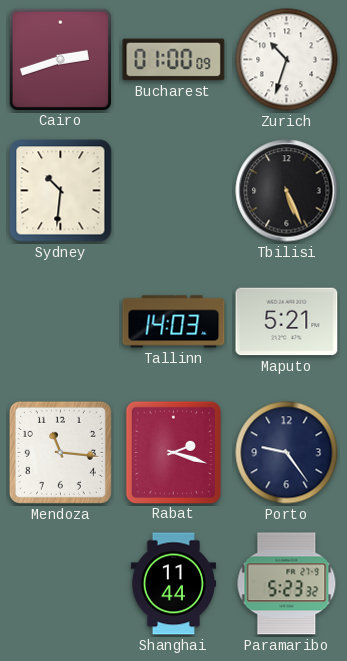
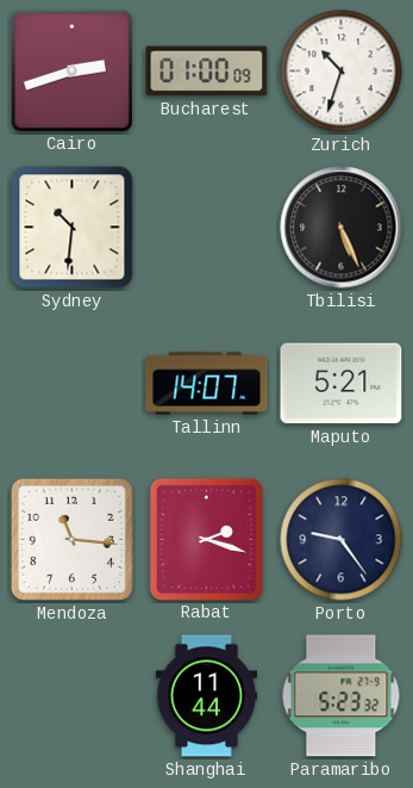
Tallinn: 14:03 -> 14:07 (207, 384)
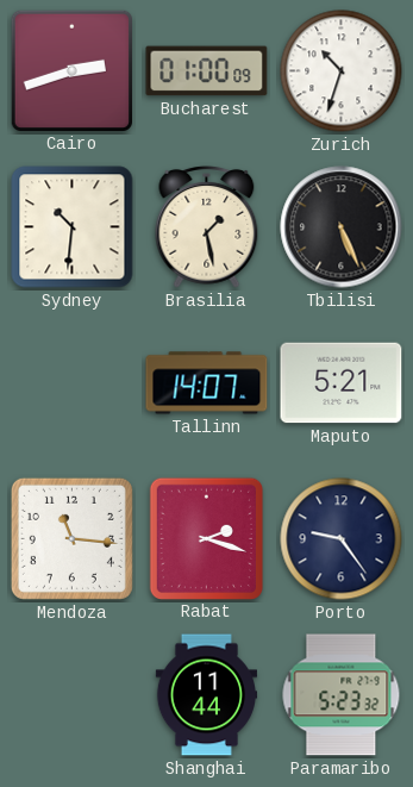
Brasilia: none -> 1:28 (207, 226)
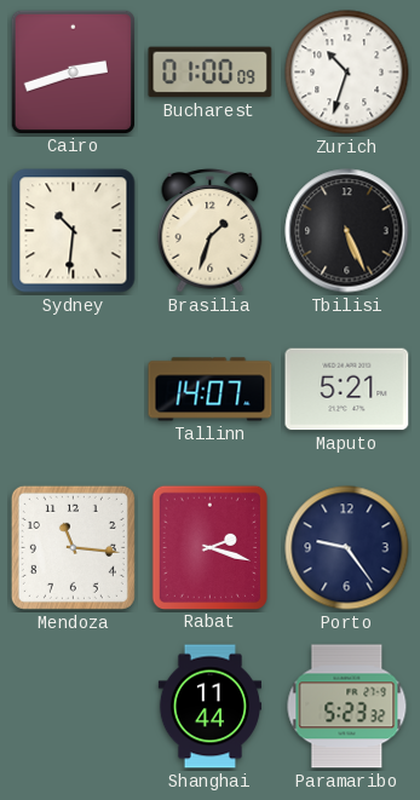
Brasilia: 1:28 -> 1:33 (211, 230)
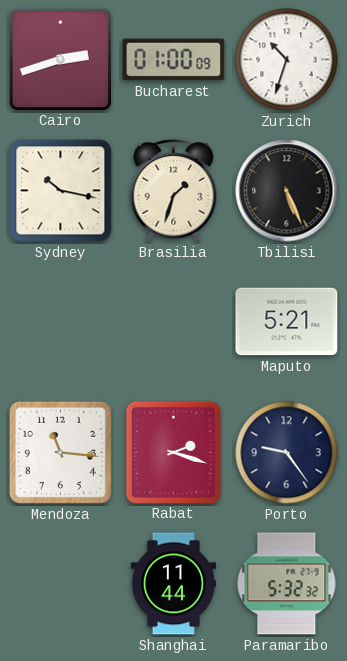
Sydney: 10:31 -> 10:17 (61, 191)
Tallinn: 14:07 -> none (211, 390)
Paramaribo: 5:23 -> 5:32 (287, 584)
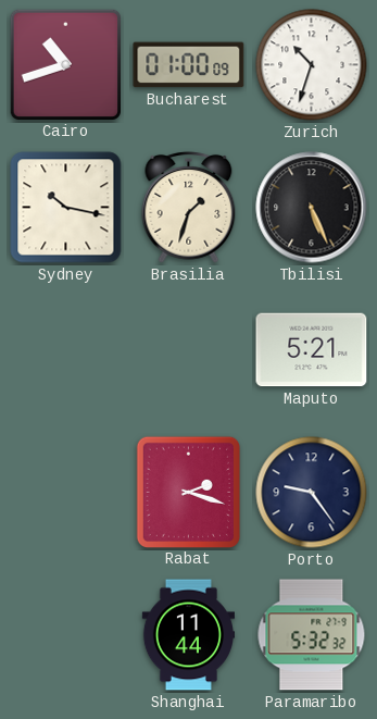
Cairo: 2:42 -> 10:42 (65, 64)
Mendoza: 11:16 -> none (60, 452)
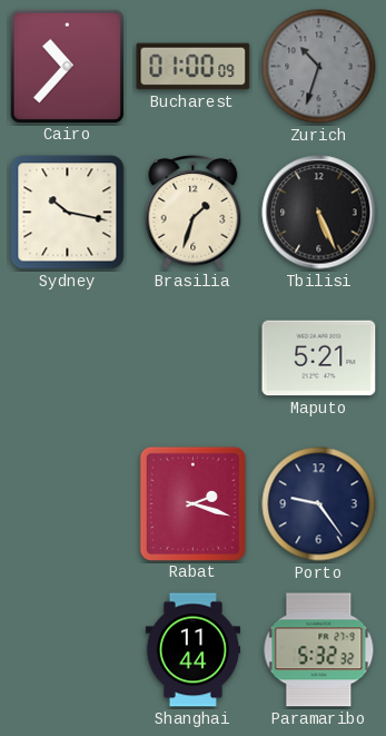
Cairo: 10:42 -> 10:37 (67, 66)
Zurich dial: white -> grey (319, 67)
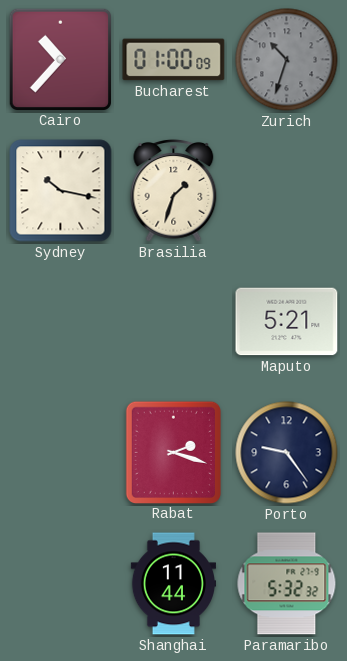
Tbilisi: 5:26 -> none (319, 213)
